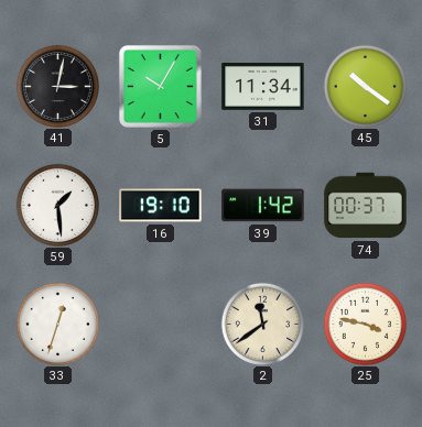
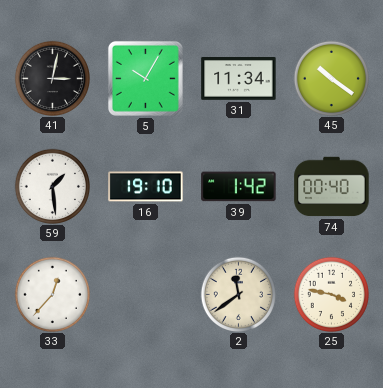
74: 00:37 -> 00:40 (332, 187)
33: 12:33 -> 12:37 (52, 294)
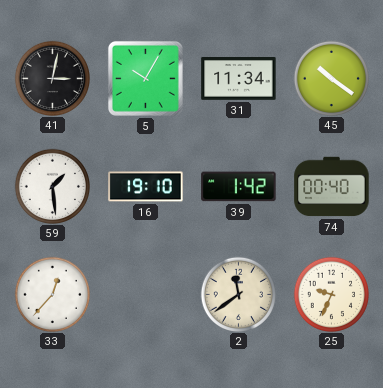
25: 3:47 -> 9:34 (331, 294)
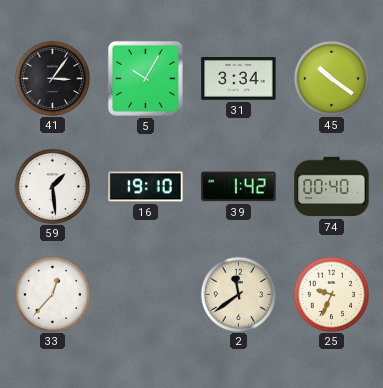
41: 3:02 -> 3:06 (52, 78)
31: 11:34 -> 3:34 (239, 79)
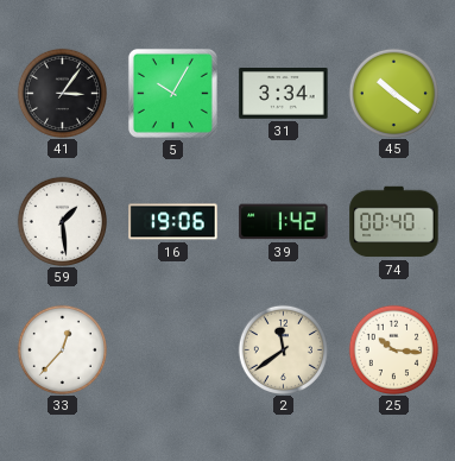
16: 19:10 -> 19:06 (173, 222)
25: 9:34 -> 10:16 (393, 349)
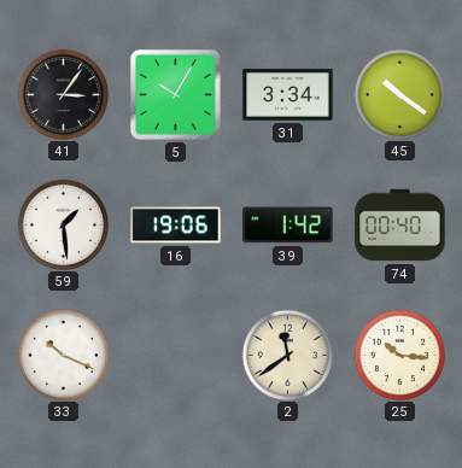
33: 12:37 -> 10:19 (63, 355)
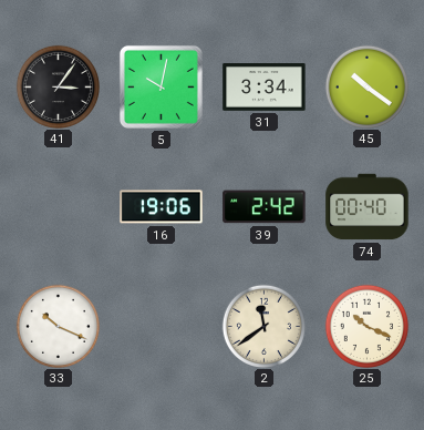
5: 10:05 -> 10:02 (161, 86)
59: 1:29 -> none (63, 224)
39: 1:42 -> 2:42 (265, 207)
25: 10:16 -> 10:19 (366, 326)
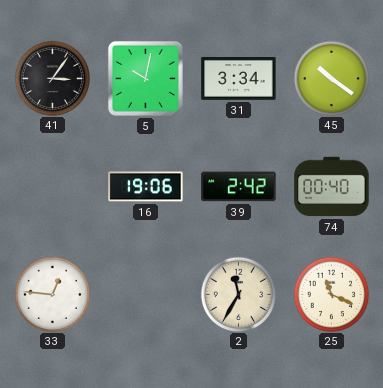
33: 10:19 -> 12:46 (52, 294)
2: 11:39 -> 11:35 (238, 294)
25: 10:19 -> 11:19 (331, 294)
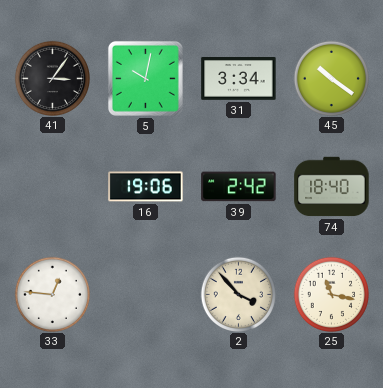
74: 00:40 -> 18:40 (332, 187)
2: 11:35 -> 3:53 (238, 294)
25: 11:19 -> 11:17 (331, 294)
